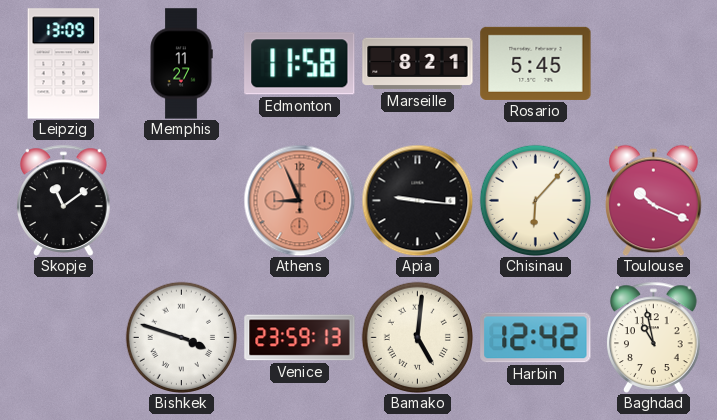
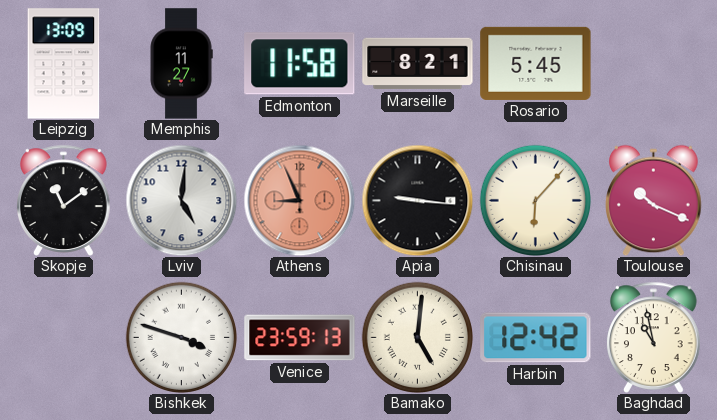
Lviv: none -> 5:01 (181, 200)
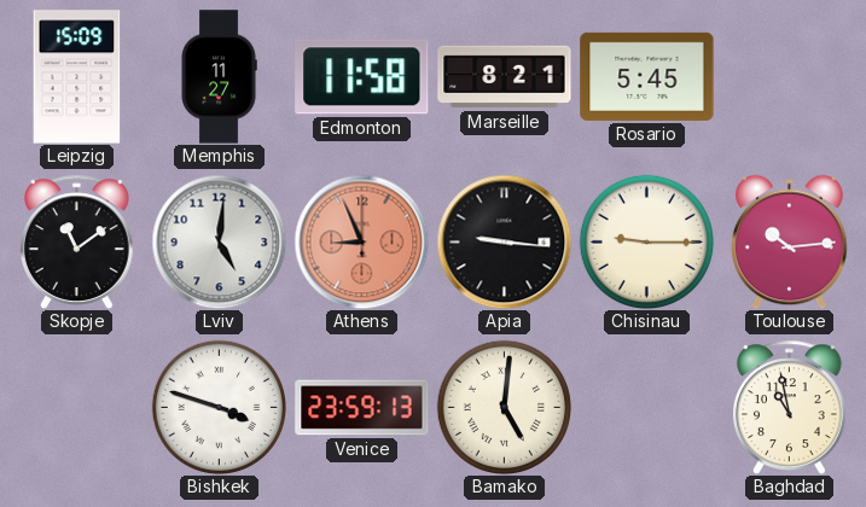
Leipzig: 13:09 -> 15:09 (77, 77)
Chisinau: 6:07 -> 9:15 (646, 241)
Toulouse: 10:19 -> 10:14 (790, 241)
Harbin: 12:42 -> none (536, 338)
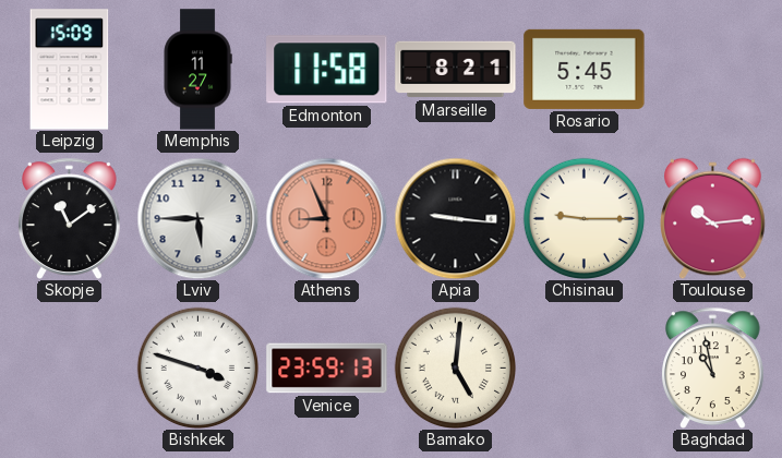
Lviv: 5:01 -> 5:45 (197, 218)
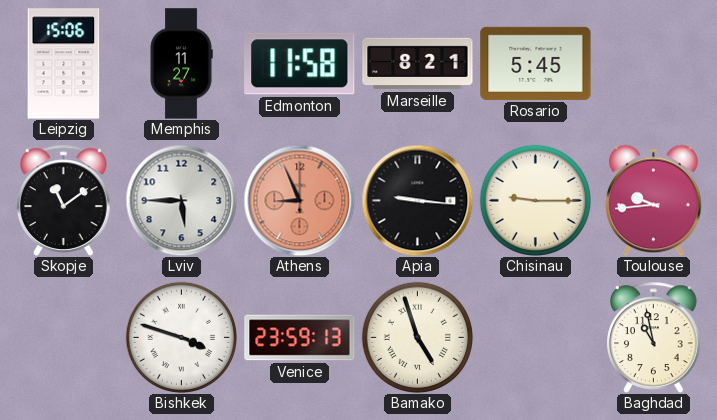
Leipzig: 15:09 -> 15:06 (64, 64)
Toulouse: 10:14 -> 9:44 (654, 200)
Bamako: 5:01 -> 4:57 (417, 337)
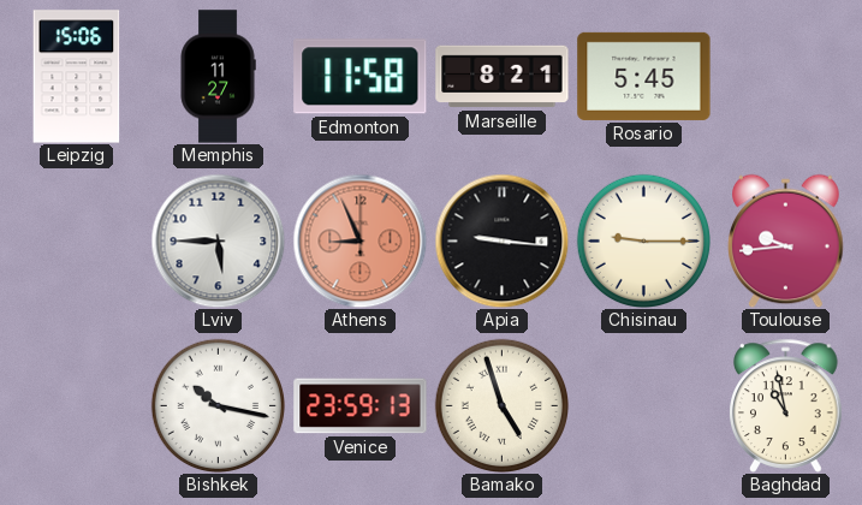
Skopje: 11:09 -> none (64, 200)
Bishkek: 3:48 -> 10:17 (218, 405)
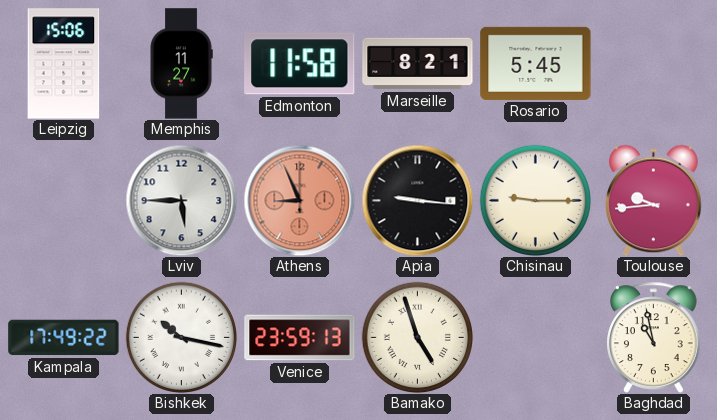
Kampala: none -> 17:49 (64, 338)
